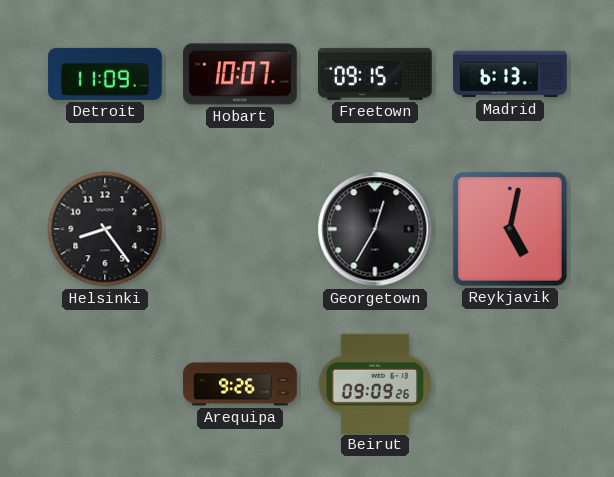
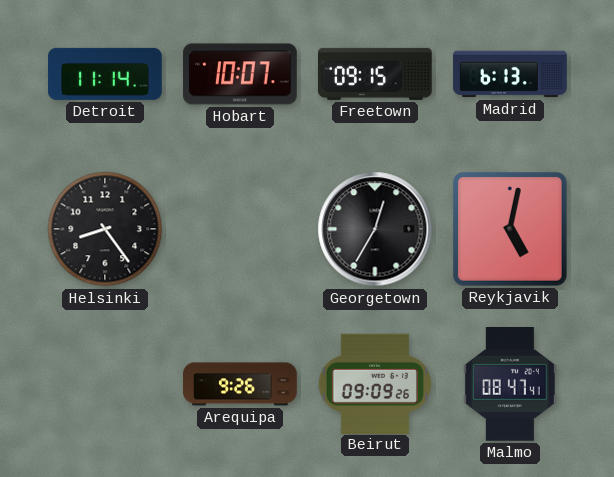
Detroit: 11:09 -> 11:14 (105, 74)
Malmo: none -> 08:47 (510, 385)
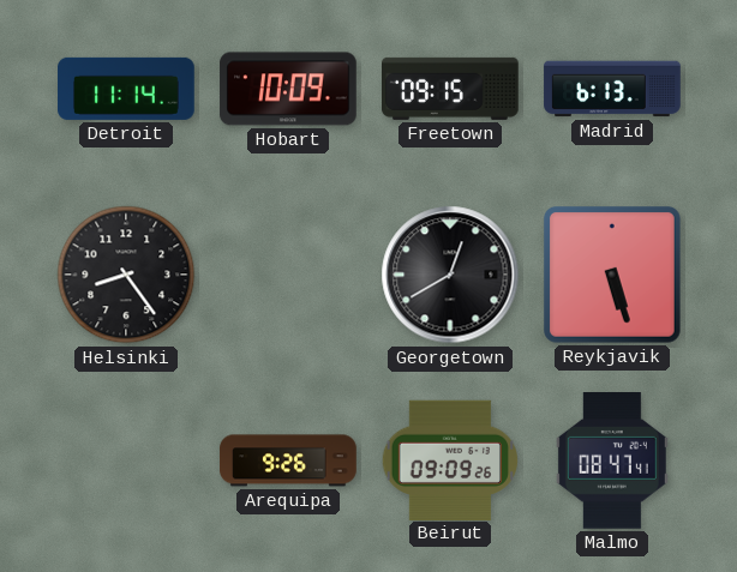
Hobart: 10:07 -> 10:09 (288, 89)
Georgetown: 12:35 -> 12:40 (450, 275)
Reykjavik: 5:02 -> 5:27 (613, 276)
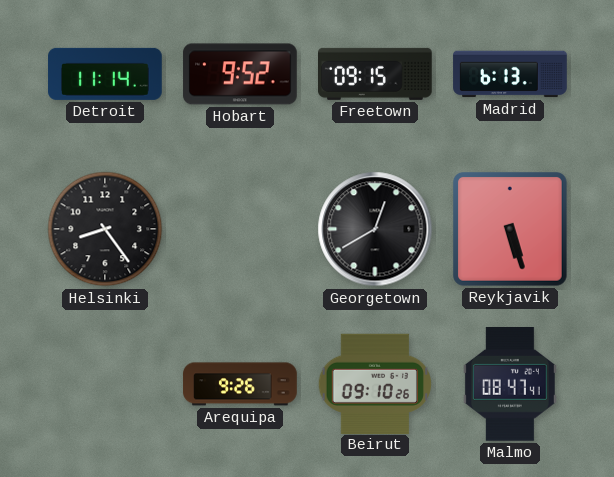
Hobart: 10:09 -> 9:52 (240, 74)
Beirut: 09:09 -> 09:10 (374, 383)
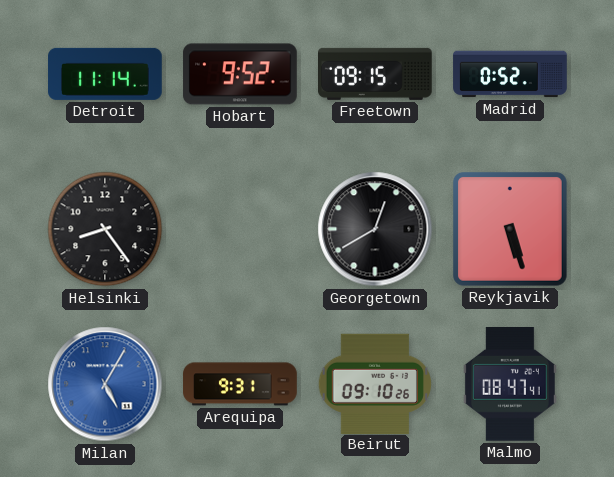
Madrid: 6:13 -> 0:52 (510, 74)
Milan: none -> 5:05 (105, 384)
Arequipa: 9:26 -> 9:31 (240, 384)
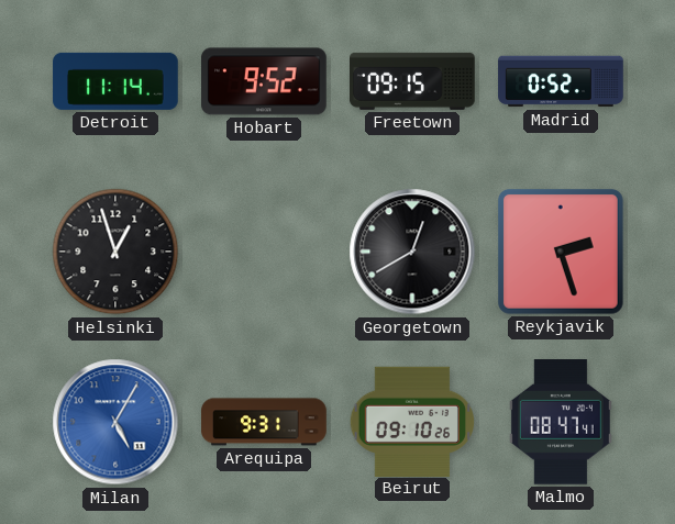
Helsinki: 8:24 -> 12:57 (115, 252)
Reykjavik: 5:27 -> 2:27 (562, 253)
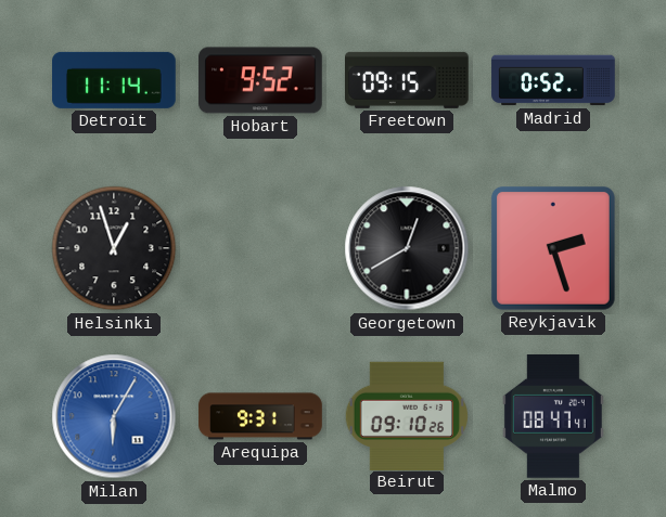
Milan: 5:05 -> 6:05 (114, 416)
